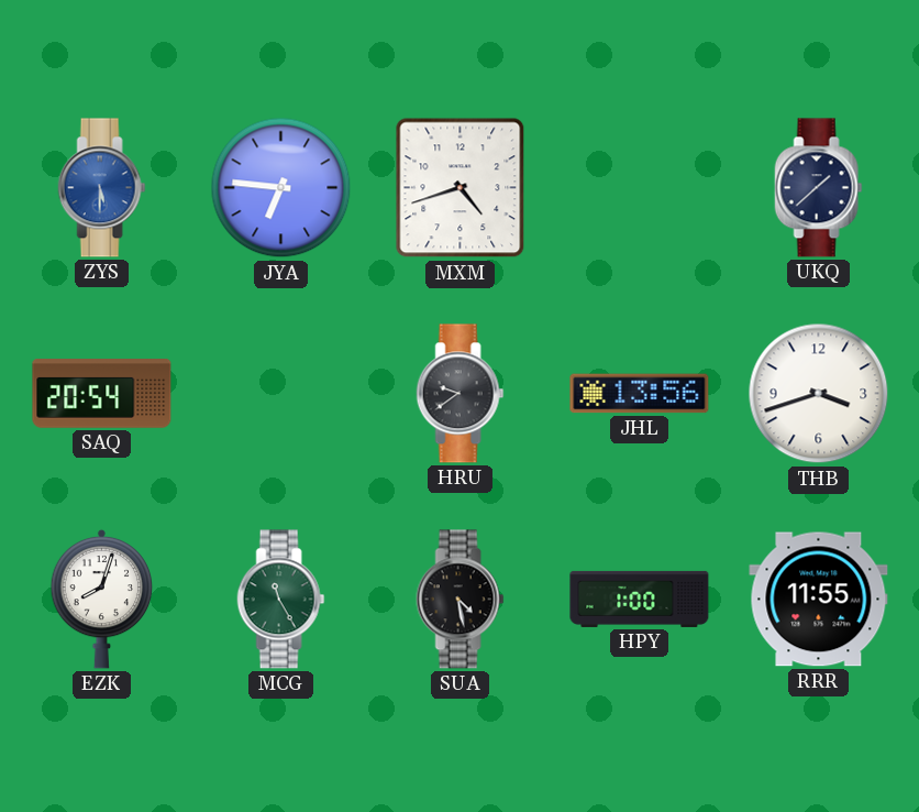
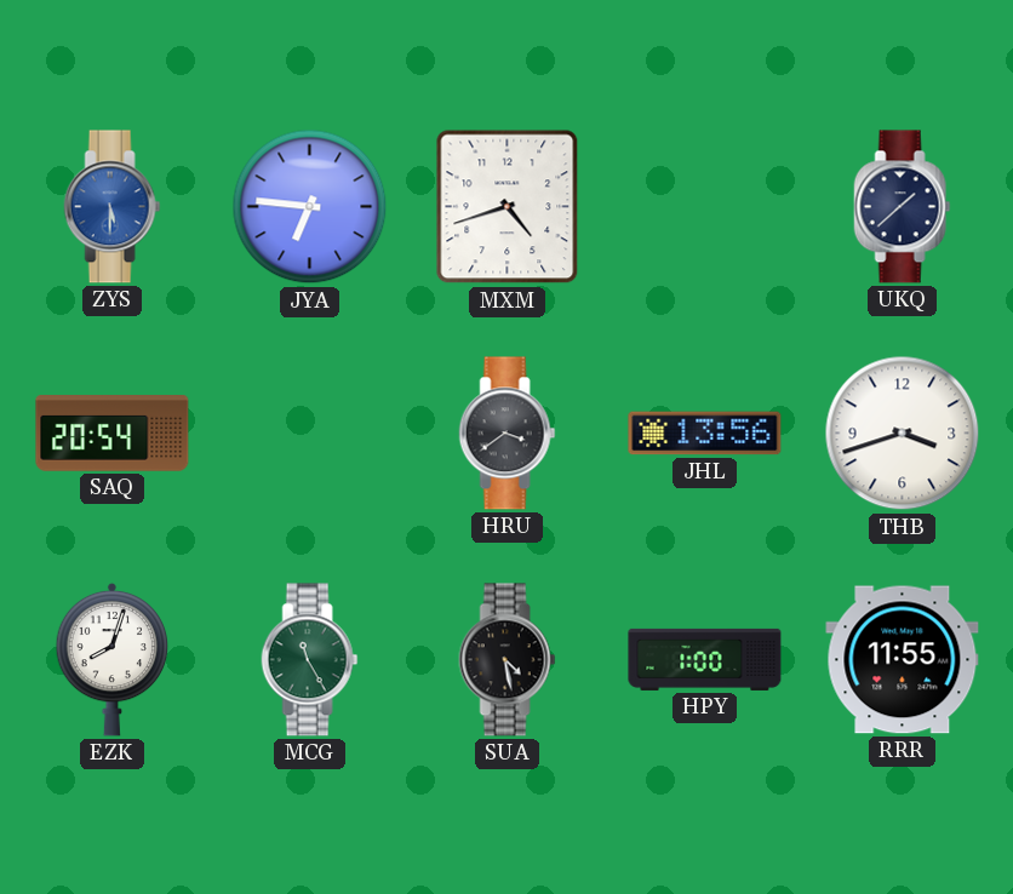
HRU: 9:39 -> 3:39 (508, 434)
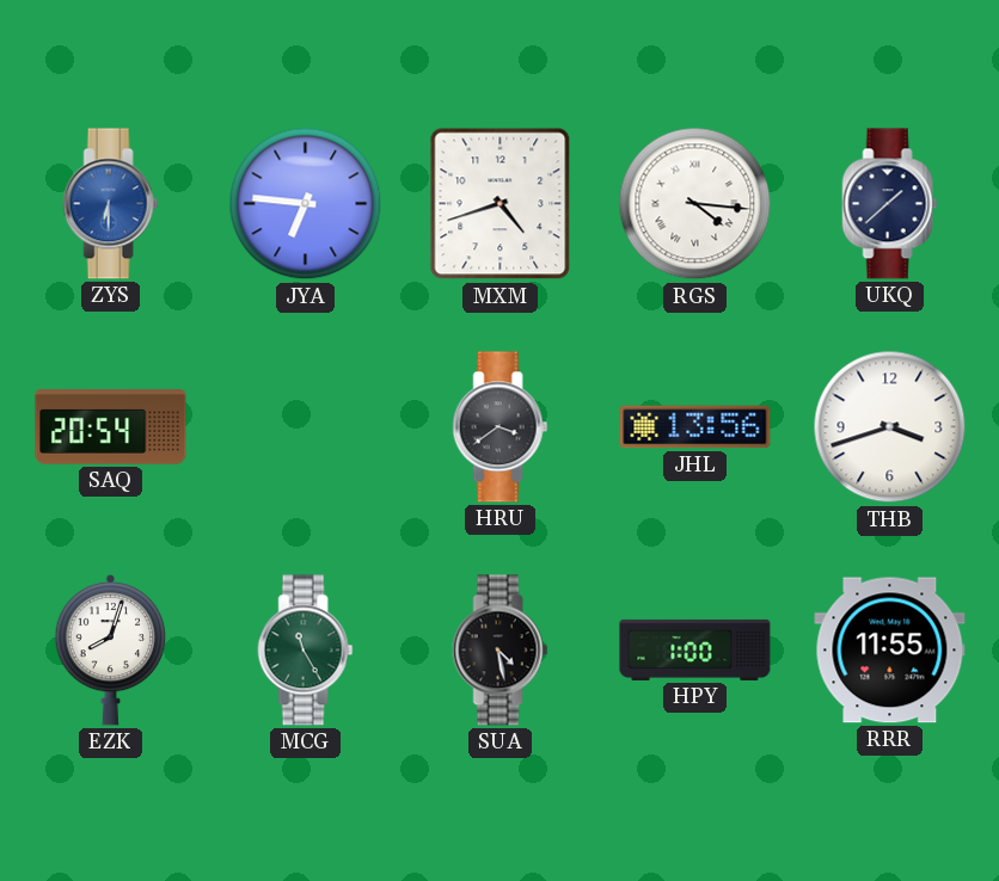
ZYS: 5:30 -> 6:30 (111, 204)
RGS: none -> 4:16 (695, 204)
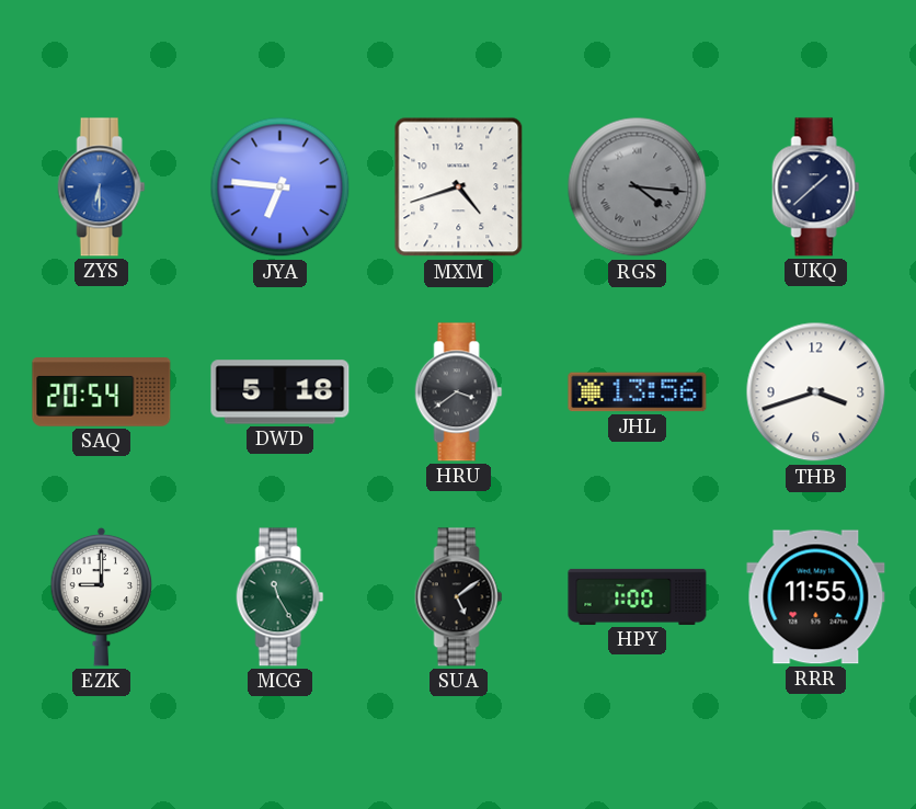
RGS dial: white -> grey (638, 187)
DWD: none -> 5:18 (280, 392)
EZK: 8:03 -> 9:00 (102, 596)
SUA: 4:28 -> 5:09 (459, 597)
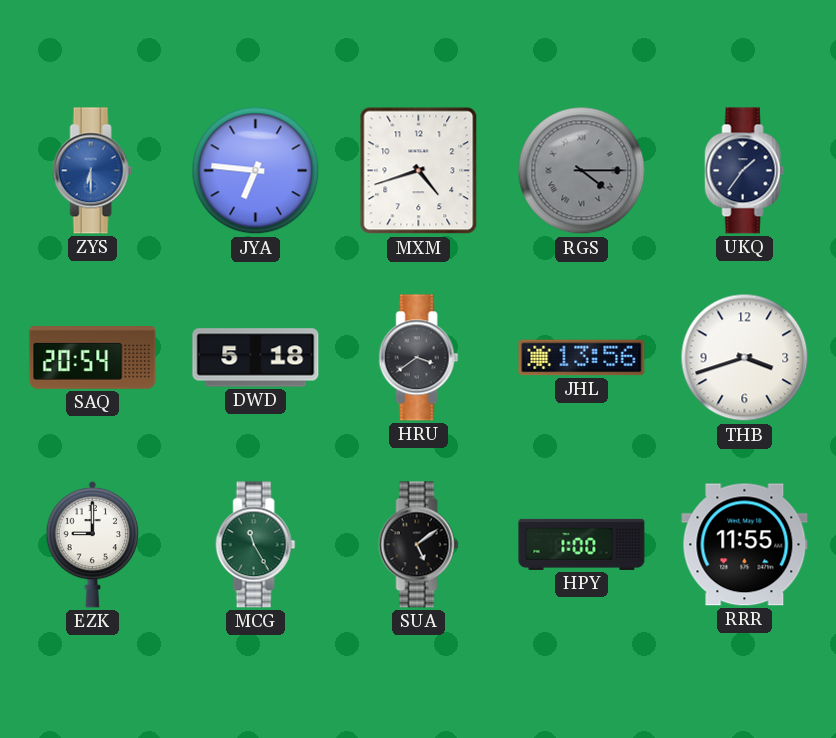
RGS: 4:16 -> 4:15 (582, 171)
UKQ: 1:38 -> 1:36 (745, 171)
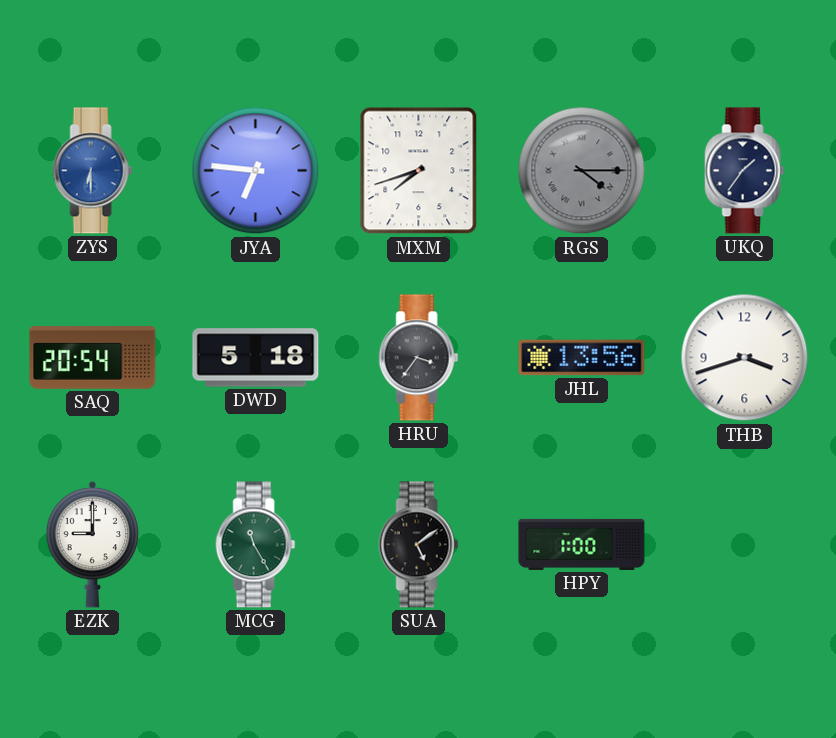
MXM: 4:42 -> 7:42 (419, 171)
HRU: 3:39 -> 3:36 (419, 358)
RRR: 11:55 -> none (745, 545)
